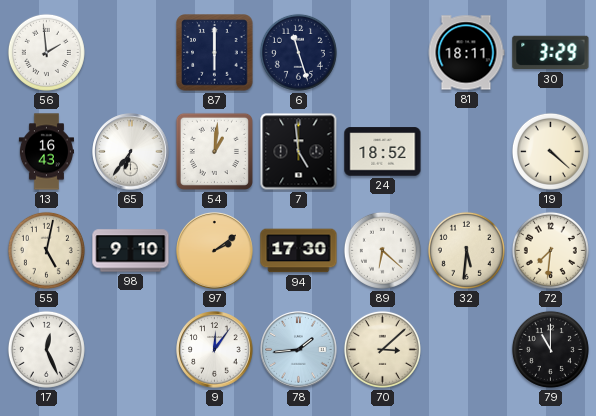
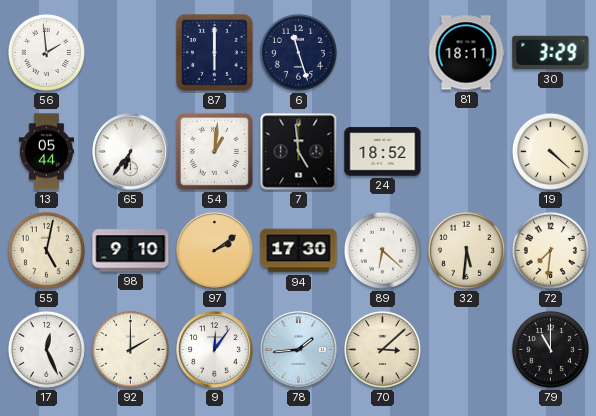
13: 16:43 -> 05:44 (46, 152)
92: none -> 2:00 (130, 349)
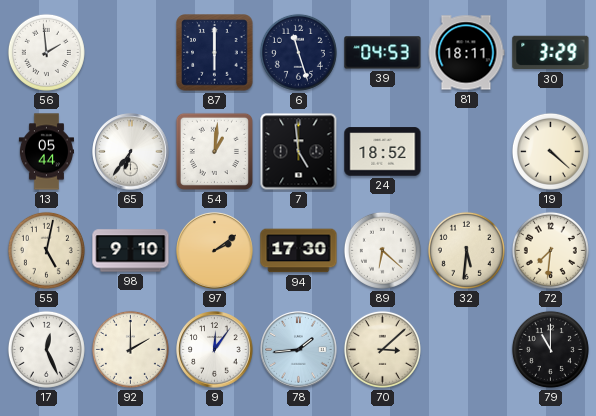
39: none -> 04:53 (383, 53)
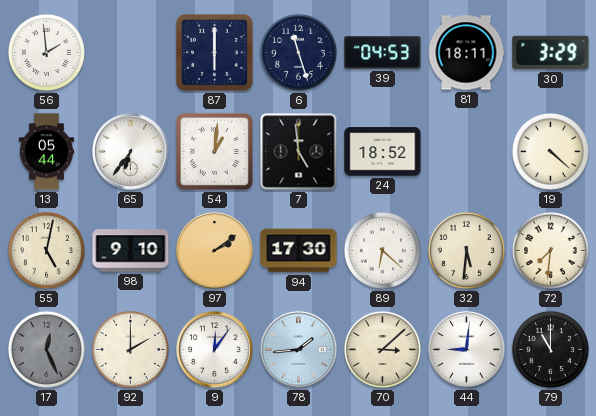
17 dial: white -> grey (46, 349)
44: none -> 9:01 (467, 350)
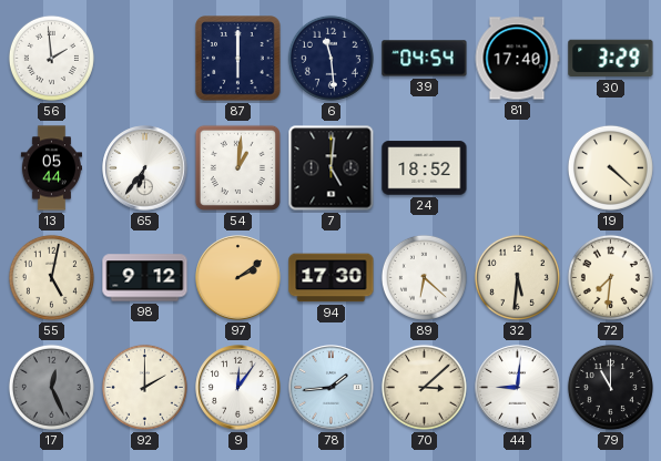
6: 11:27 -> 11:29 (330, 58)
39: 04:53 -> 04:54 (425, 59)
81: 18:11 -> 17:40 (517, 59)
7: 4:59 -> 5:01 (332, 168)
98: 9:10 -> 9:12 (145, 278)
